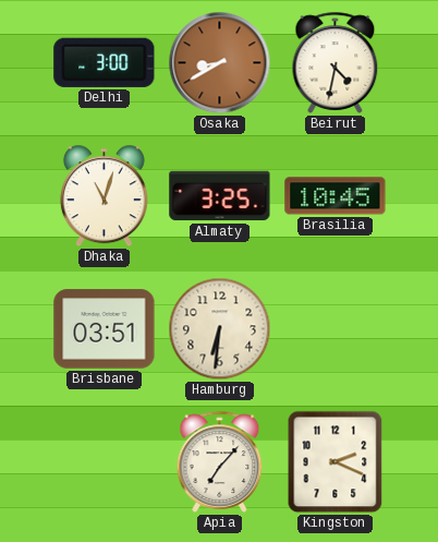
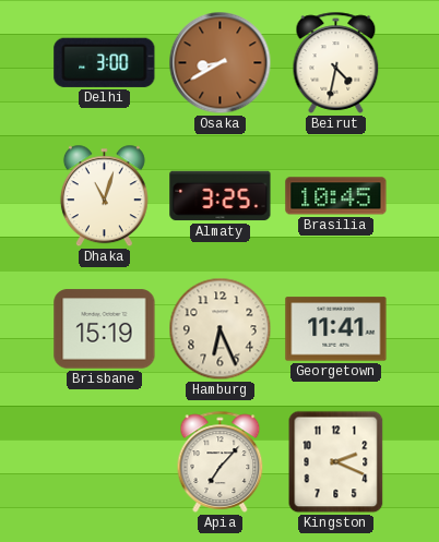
Brisbane: 03:51 -> 15:19 (105, 329)
Hamburg: 6:31 -> 6:26 (221, 329)
Georgetown: none -> 11:41 (336, 329)
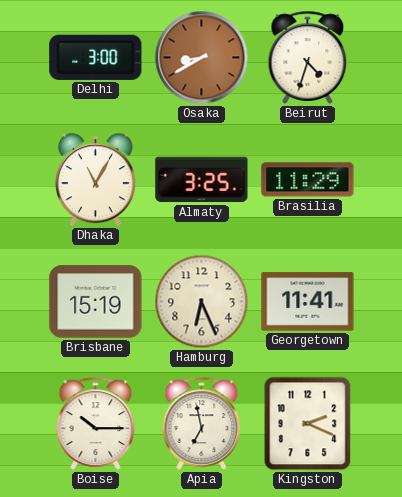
Beirut: 4:32 -> 4:33 (308, 57)
Dhaka: 11:03 -> 11:05 (95, 180)
Brasilia: 10:45 -> 11:29 (308, 180)
Boise: none -> 10:15 (96, 423)
Apia: 7:07 -> 6:58 (202, 423)
